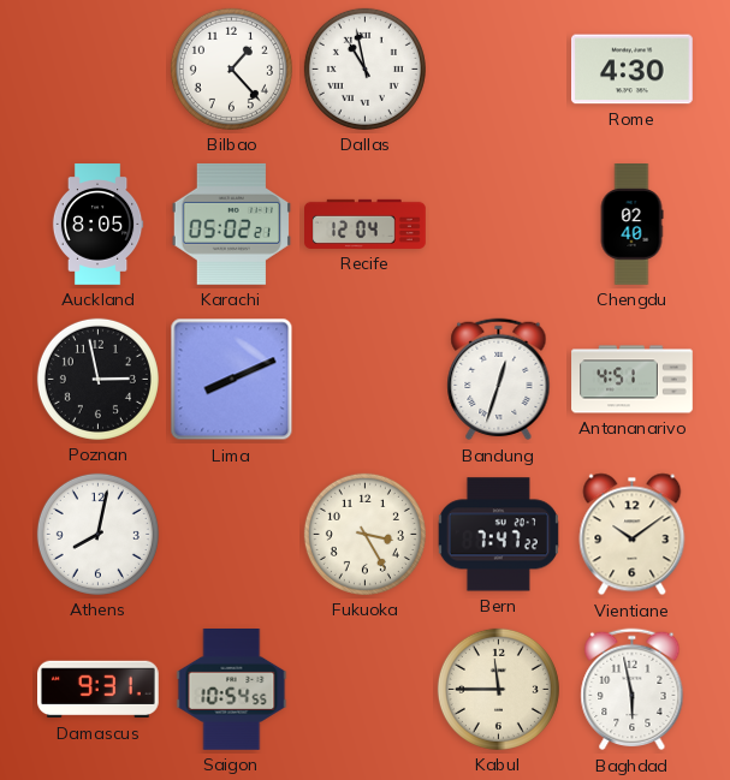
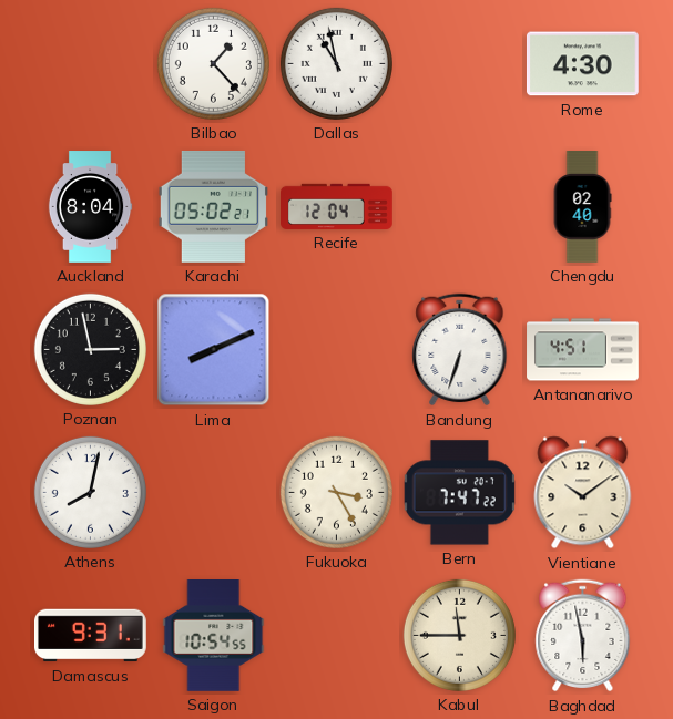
Auckland: 8:05 -> 8:04 (90, 207)
Bandung: 12:33 -> 6:33 (460, 350)
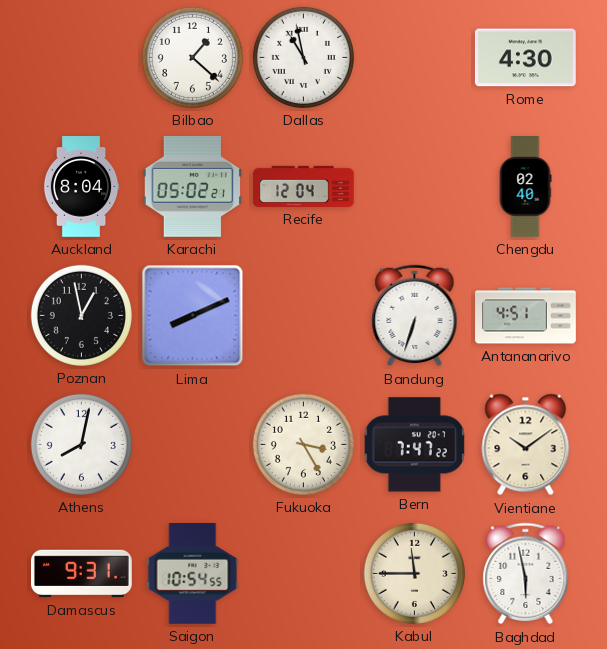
Bilbao: 1:23 -> 1:22 (192, 57)
Poznan: 2:58 -> 12:58 (81, 315)
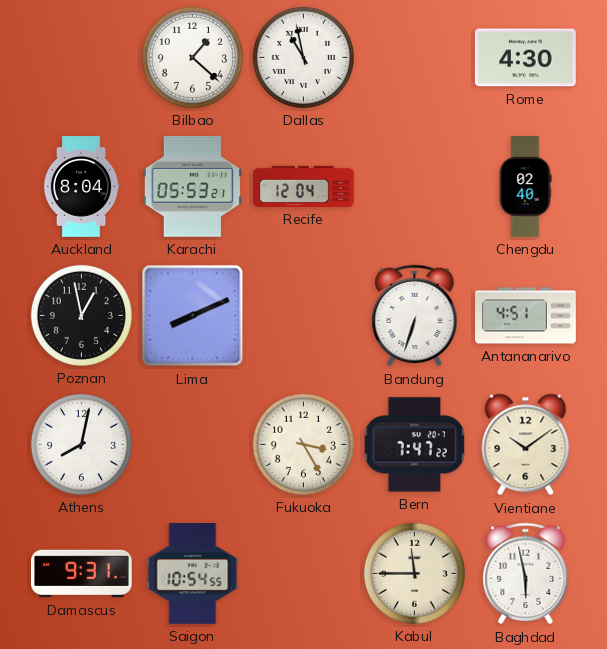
Karachi: 05:02 -> 05:53 (192, 186)
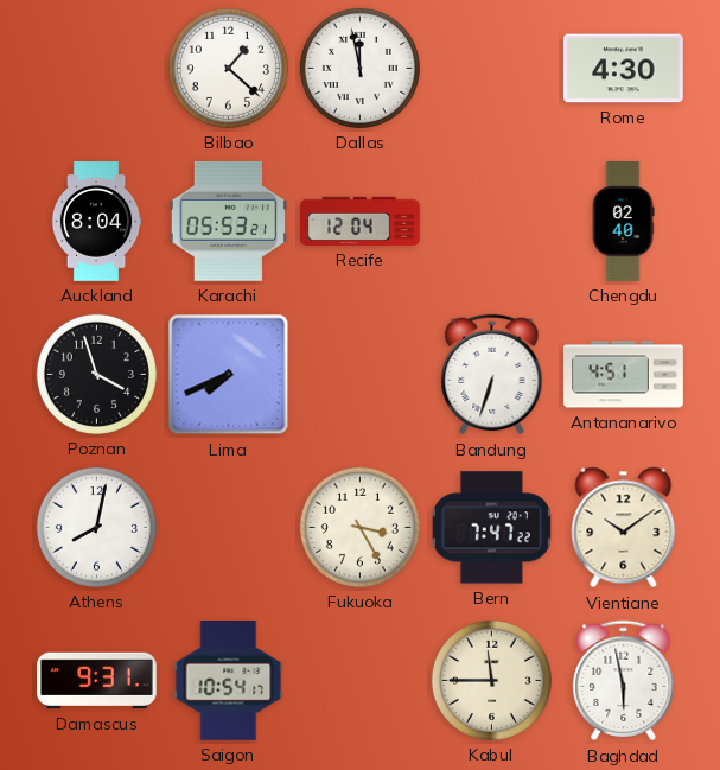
Dallas: 10:58 -> 11:58 (359, 68)
Poznan: 12:58 -> 3:57 (96, 374)
Lima: 8:11 -> 7:41 (229, 375)
Saigon: 10:54:55 -> 10:54:17 (229, 681)
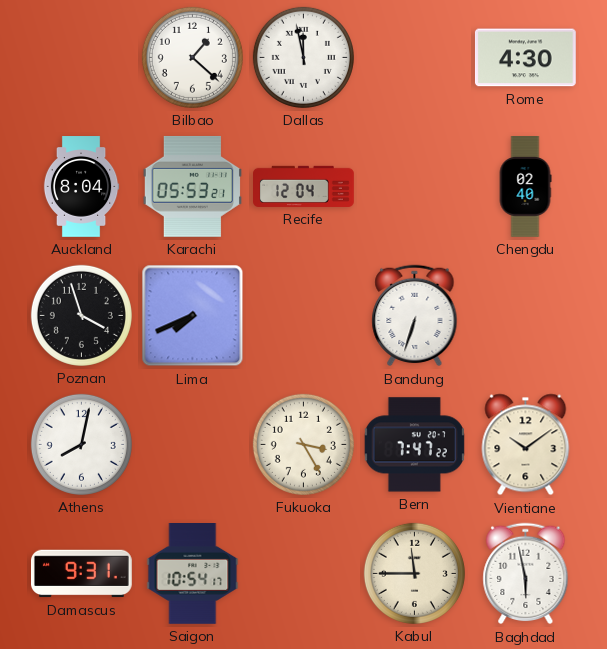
Antananarivo: 4:51 -> none (624, 375)
